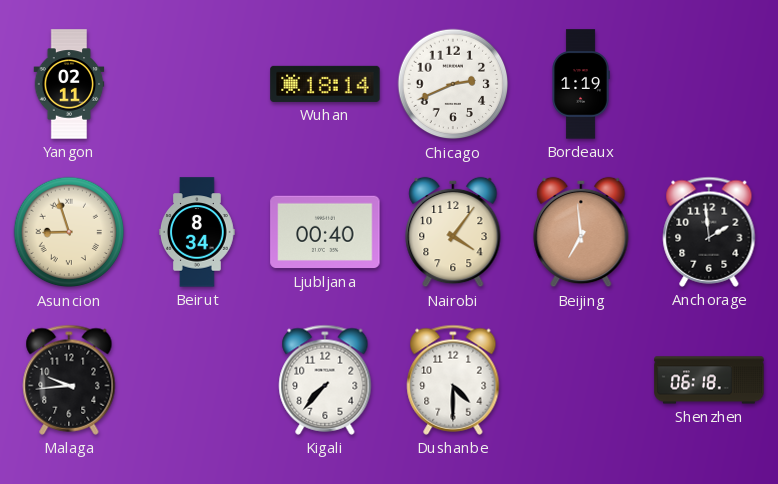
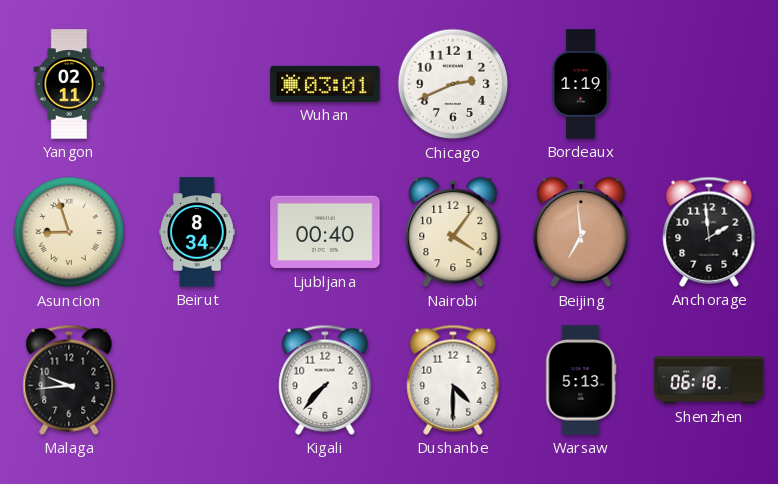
Wuhan: 18:14 -> 03:01 (325, 84)
Warsaw: none -> 5:13 (581, 380)
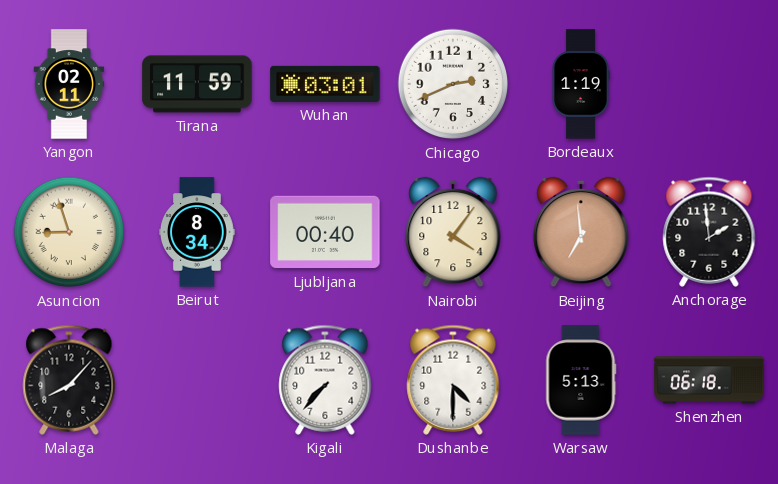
Tirana: none -> 11:59 (197, 84)
Malaga: 9:44 -> 8:07 (69, 380)
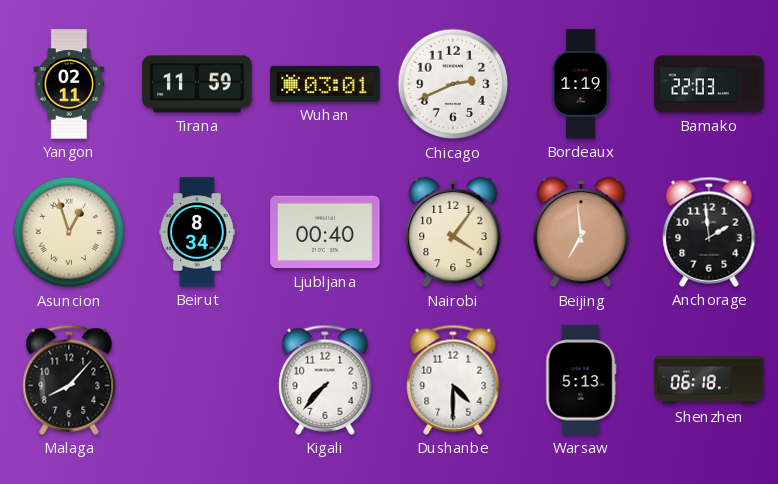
Bamako: none -> 22:03 (709, 84)
Asuncion: 8:57 -> 12:57 (69, 232)
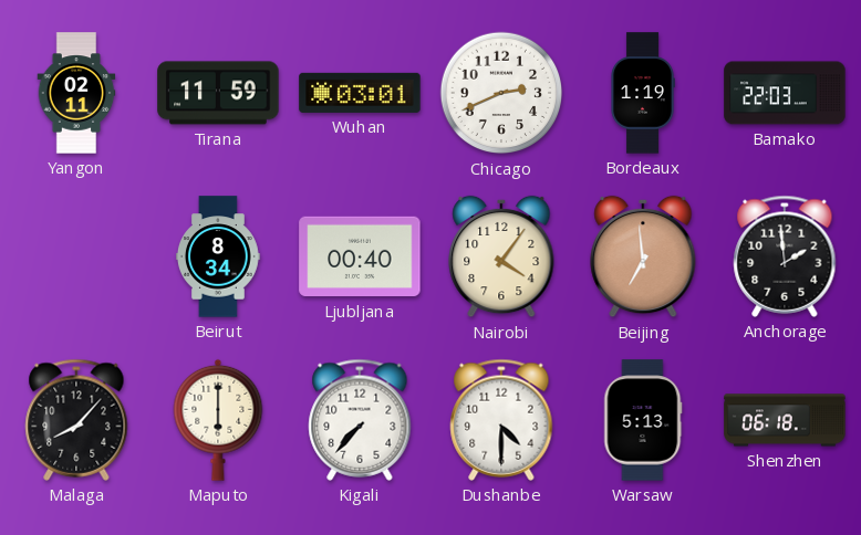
Asuncion: 12:57 -> none (69, 232)
Maputo: none -> 6:00 (218, 420)
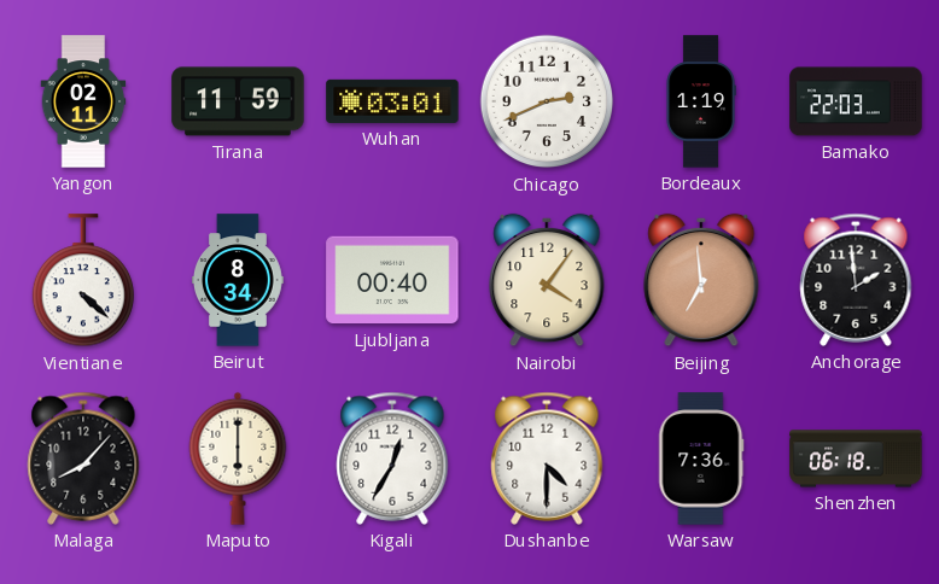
Vientiane: none -> 4:22 (82, 281)
Kigali: 7:37 -> 12:35 (392, 459)
Warsaw: 5:13 -> 7:36 (701, 459)
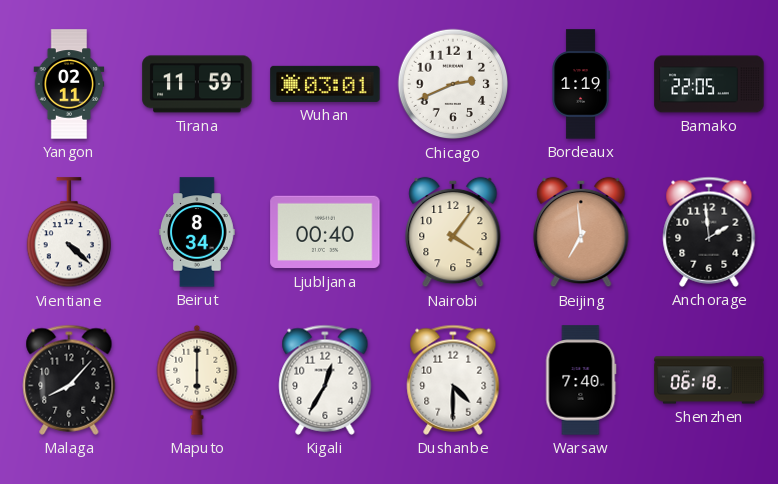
Bamako: 22:03 -> 22:05 (709, 84)
Warsaw: 7:36 -> 7:40 (581, 380)
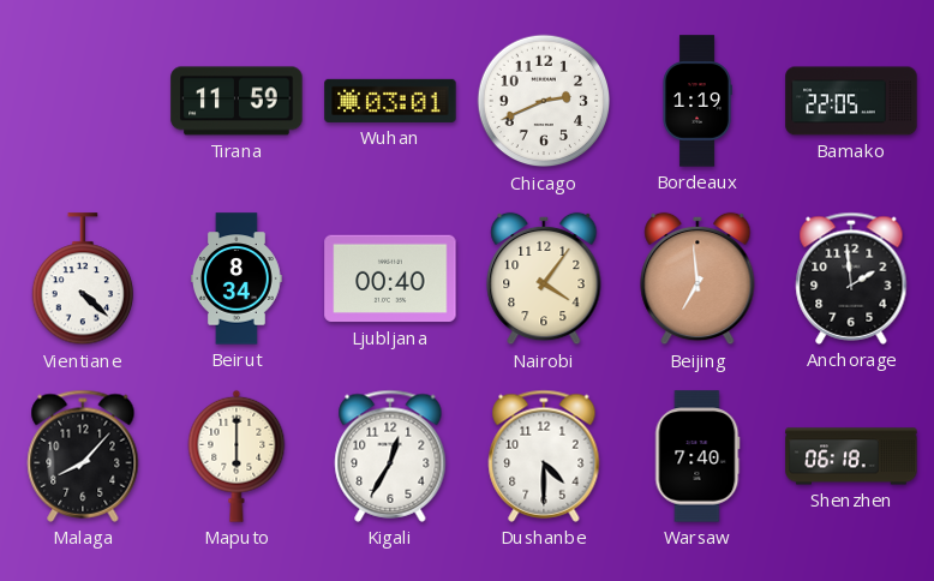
Yangon: 02:11 -> none (69, 84)
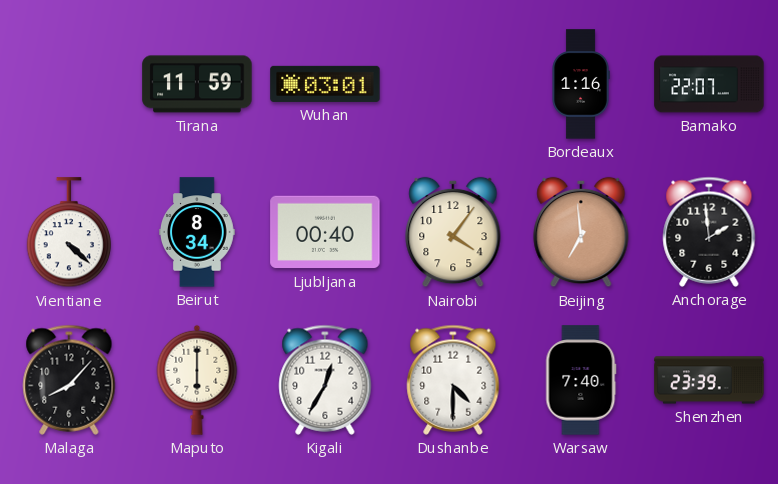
Chicago: 2:41 -> none (544, 101)
Bordeaux: 1:19 -> 1:16 (581, 84)
Bamako: 22:05 -> 22:07 (709, 84)
Shenzhen: 06:18 -> 23:39 (709, 380)
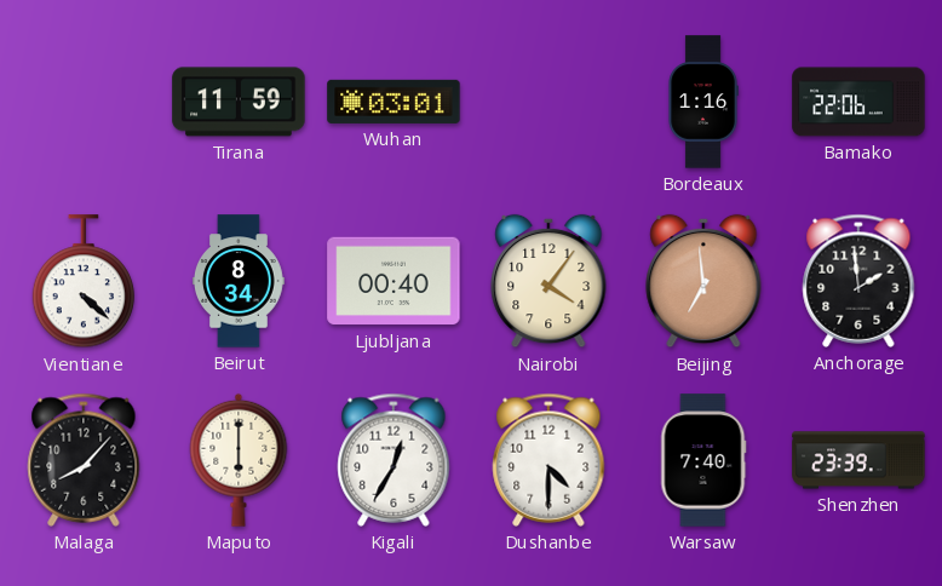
Bamako: 22:07 -> 22:06 (858, 102)
